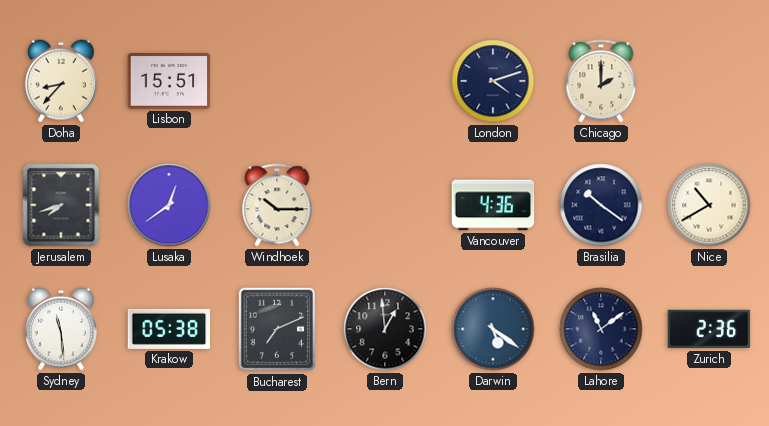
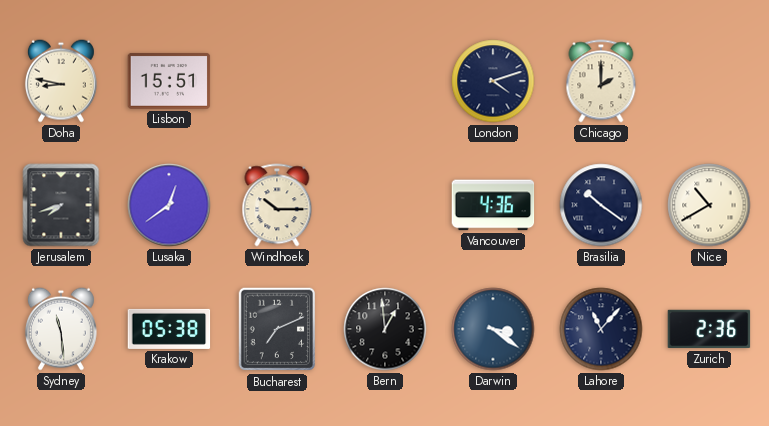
Doha: 8:37 -> 8:47 (61, 81)
Darwin: 5:21 -> 3:21 (493, 329)
Lahore: 11:09 -> 11:07 (601, 329)
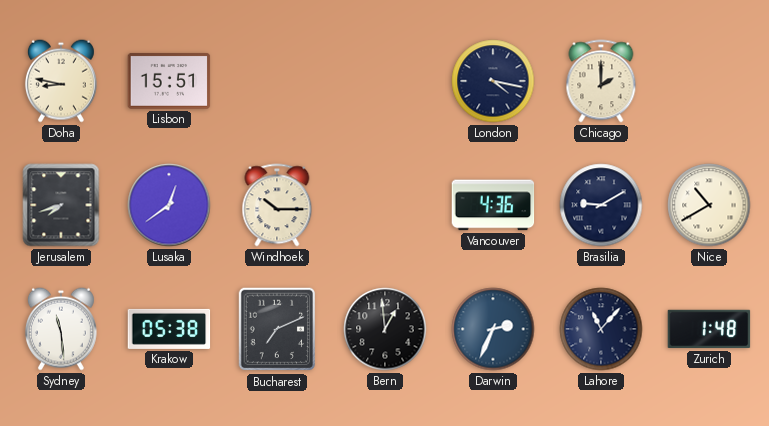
London: 4:12 -> 4:17 (493, 81)
Brasilia: 10:21 -> 9:10 (601, 205)
Darwin: 3:21 -> 2:34 (493, 329)
Zurich: 2:36 -> 1:48 (709, 329)
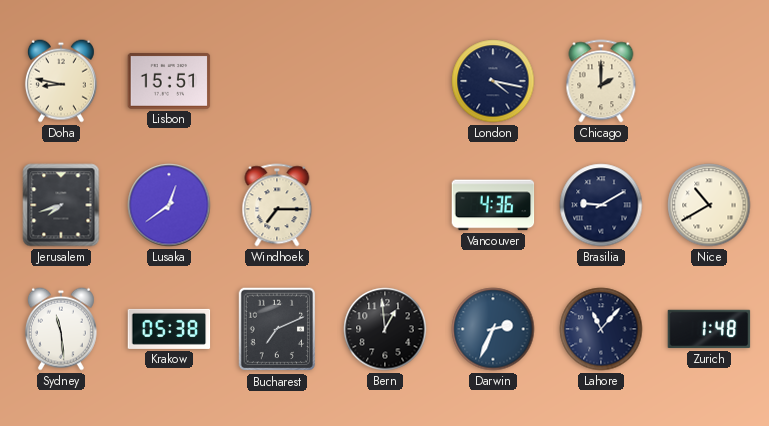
Windhoek: 10:15 -> 7:15 (277, 205)
